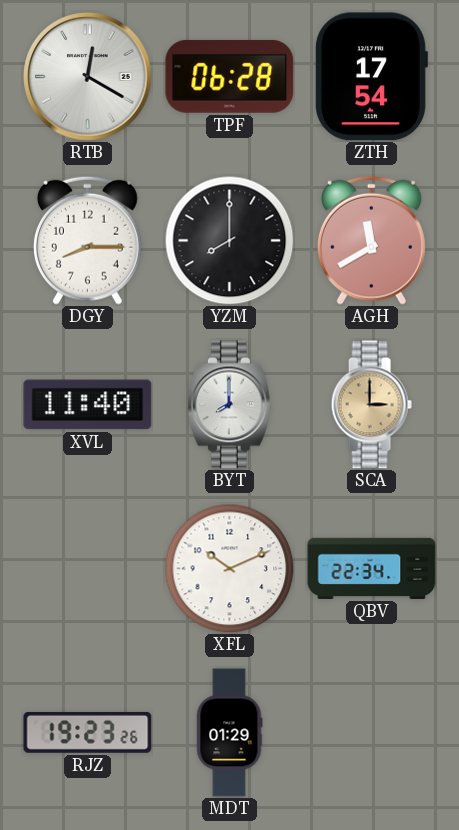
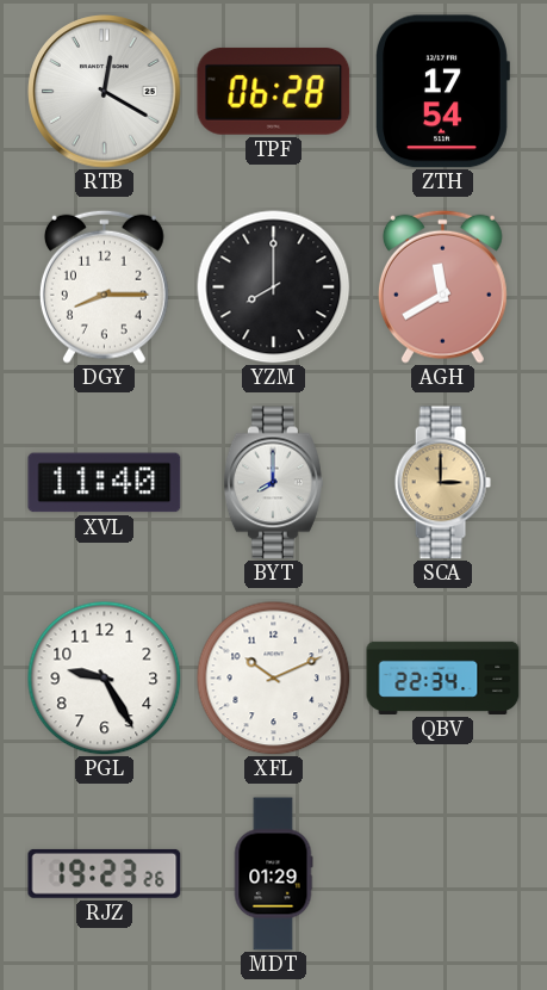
PGL: none -> 9:25 (104, 677)
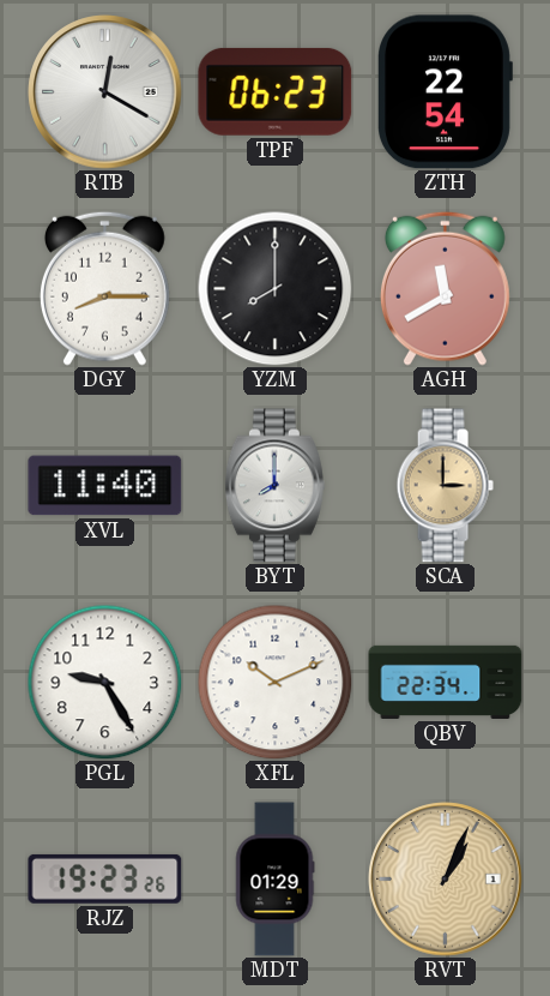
TPF: 06:28 -> 06:23 (276, 91)
ZTH: 17:54 -> 22:54 (446, 92)
RVT: none -> 1:04 (446, 880)
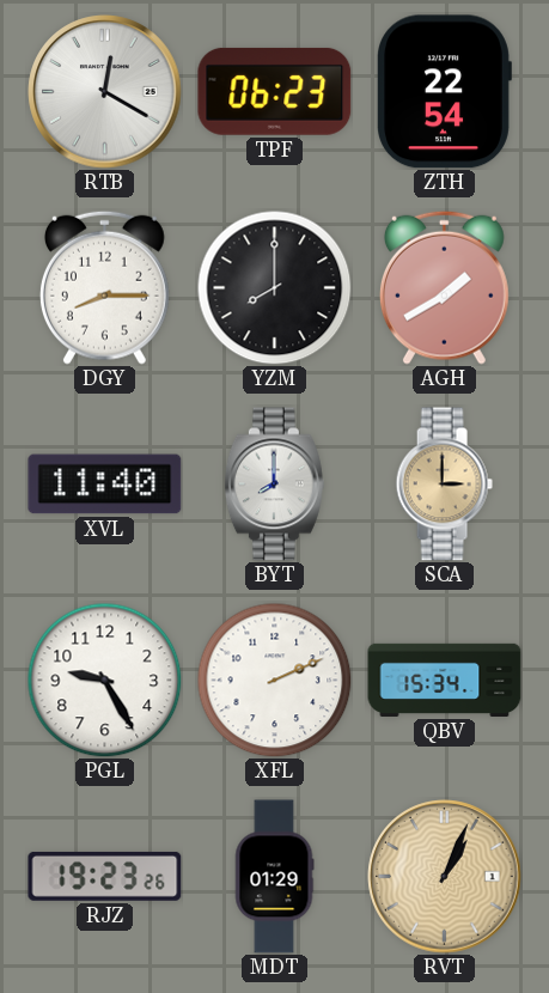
AGH: 11:40 -> 1:40 (444, 287)
XFL: 10:11 -> 2:11 (274, 680)
QBV: 22:34 -> 15:34 (445, 680)
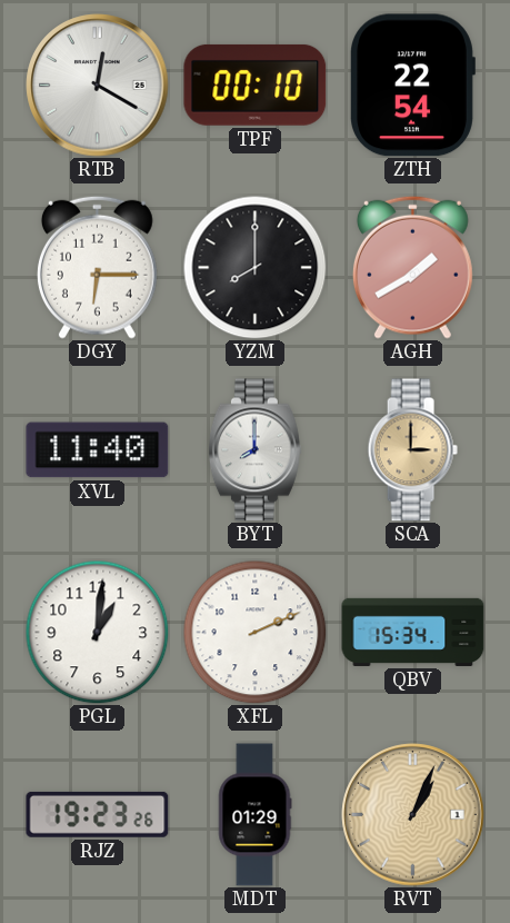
TPF: 06:23 -> 00:10 (256, 85)
DGY: 8:15 -> 6:15 (97, 267)
PGL: 9:25 -> 1:01 (97, 632)
